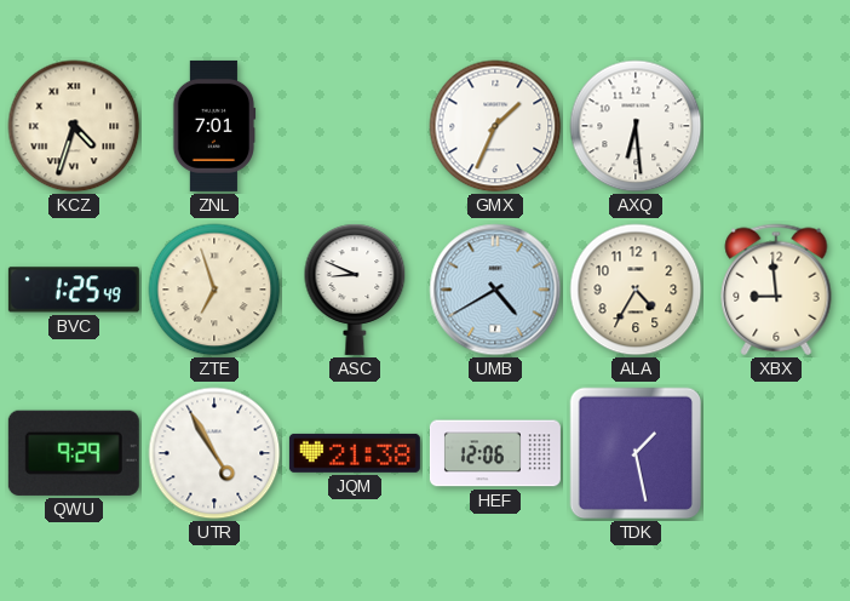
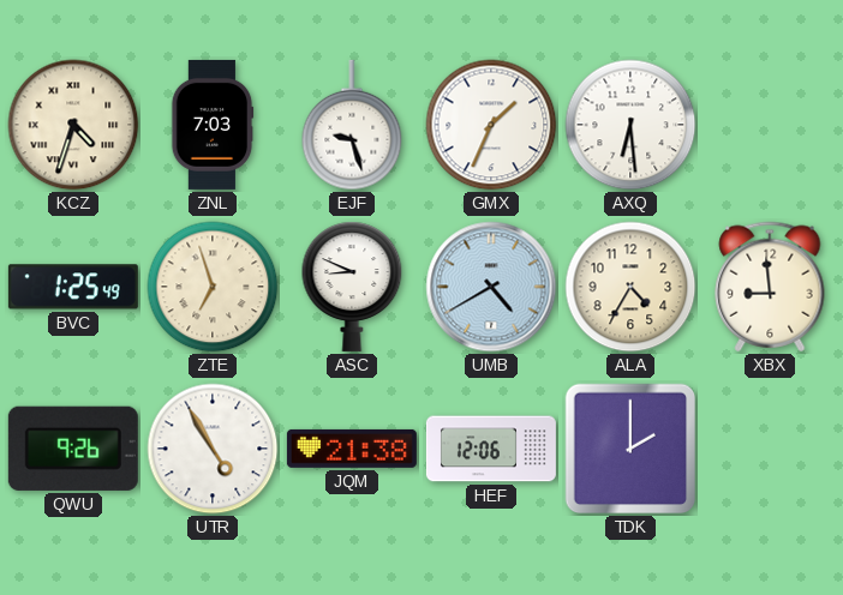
ZNL: 7:01 -> 7:03 (213, 125)
EJF: none -> 9:27 (352, 125)
QWU: 9:29 -> 9:26 (73, 449)
TDK: 1:28 -> 2:00 (630, 449)
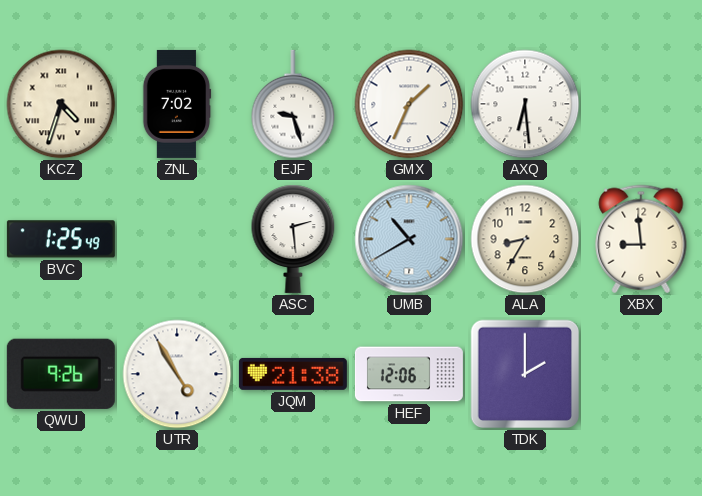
ZNL: 7:03 -> 7:02 (177, 104)
ZTE: 6:57 -> none (213, 287)
ASC: 8:49 -> 2:29 (293, 239)
UMB: 4:40 -> 10:40 (409, 239)
ALA: 4:35 -> 8:35 (525, 239)
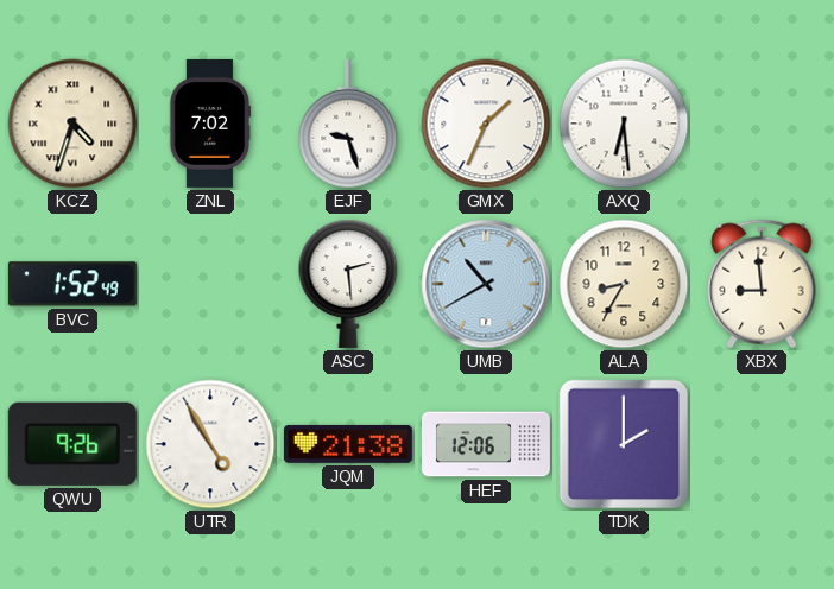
BVC: 1:25 -> 1:52 (72, 284)
